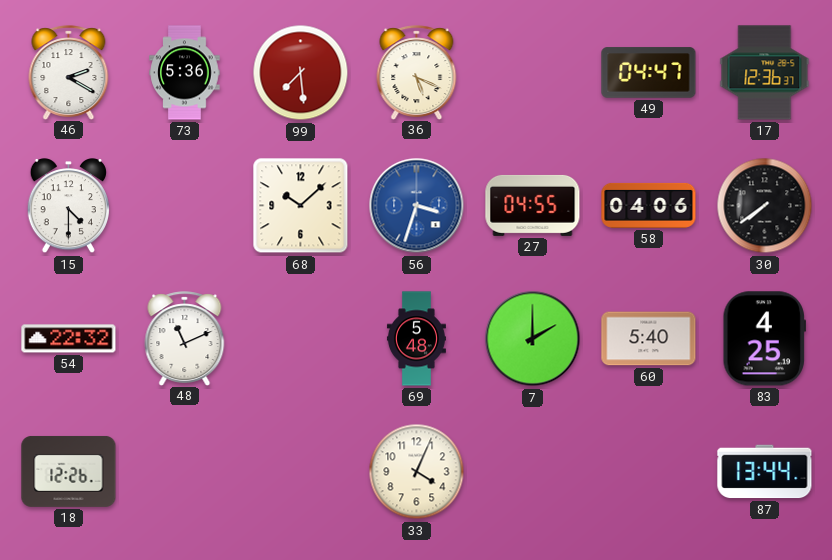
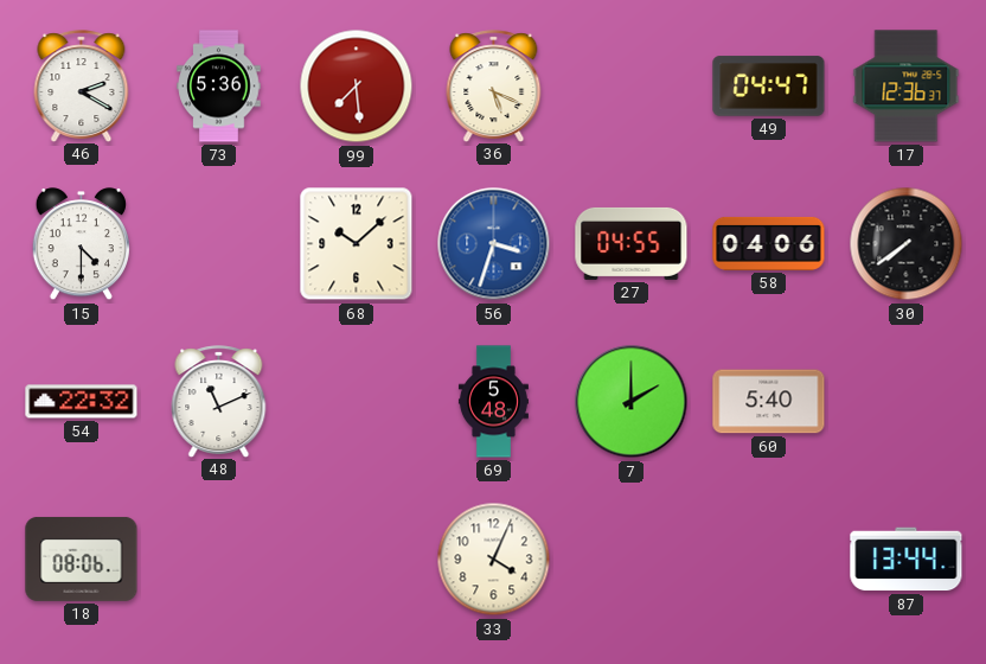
83: 4:25 -> none (764, 339)
18: 12:26 -> 08:06 (82, 558)
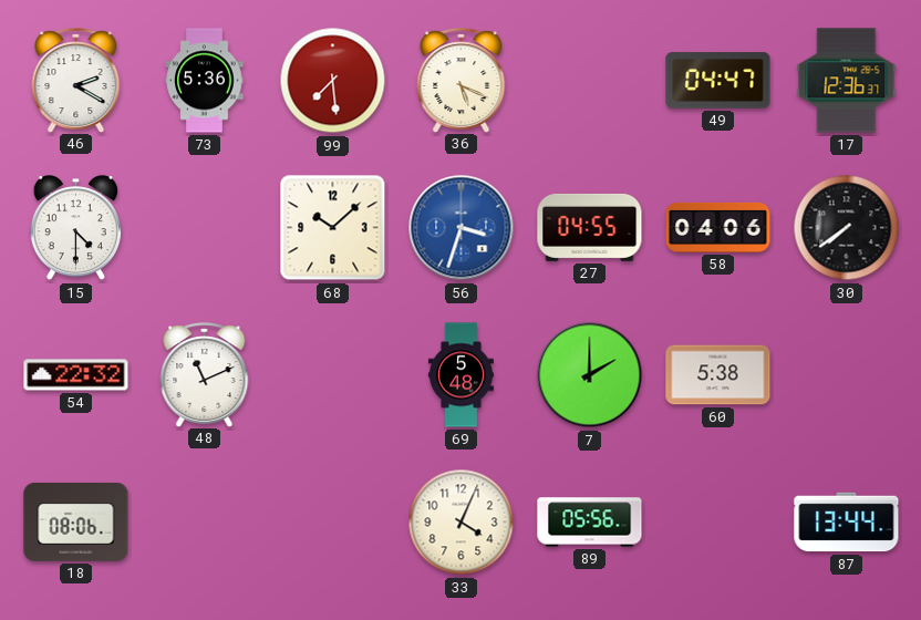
60: 5:40 -> 5:38 (718, 375)
89: none -> 05:56 (590, 523)
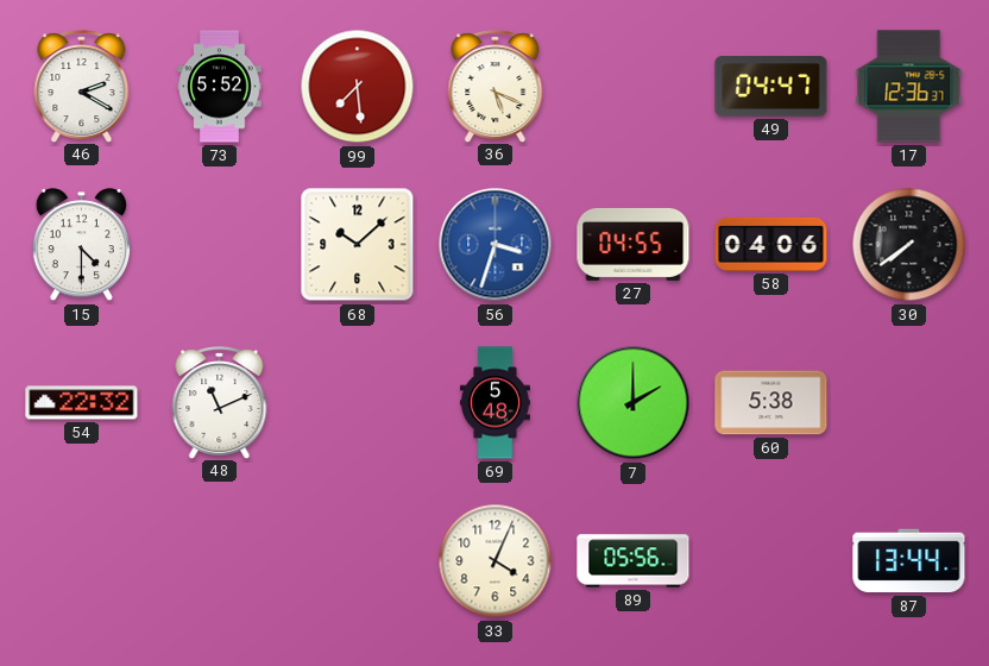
73: 5:36 -> 5:52 (220, 87)
18: 08:06 -> none (76, 521)
